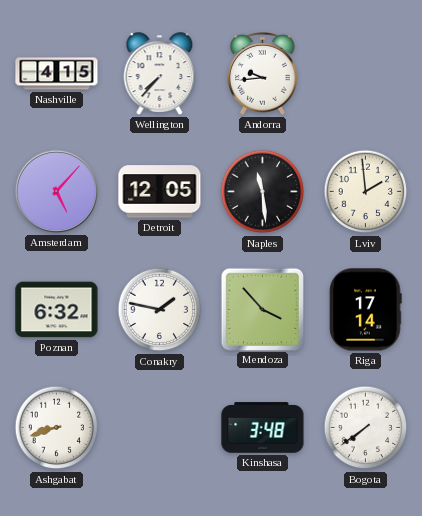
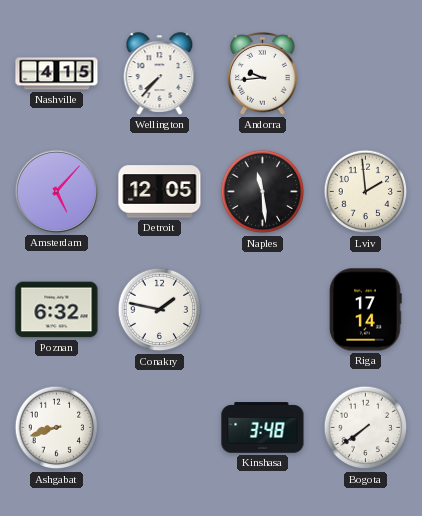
Mendoza: 3:53 -> none (262, 309)
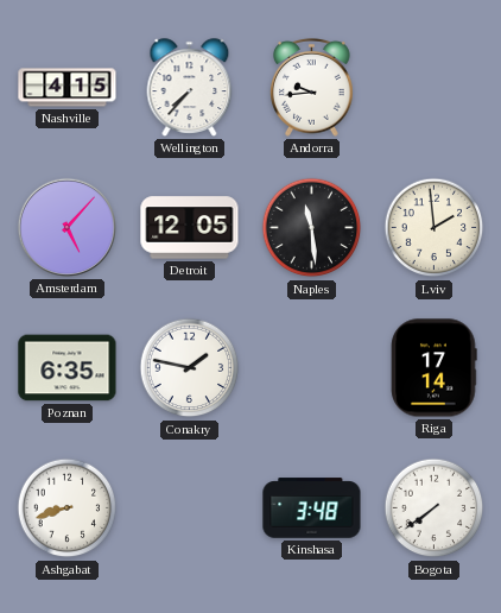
Poznan: 6:32 -> 6:35 (68, 368)
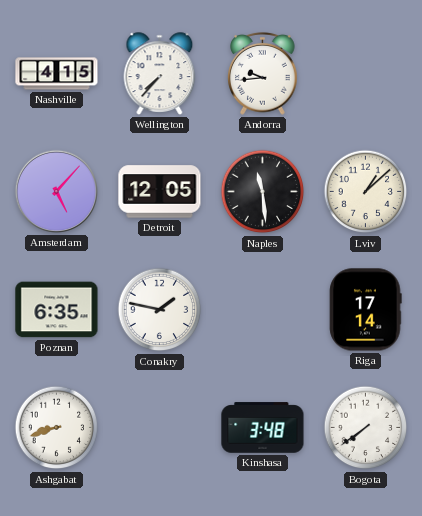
Lviv: 1:59 -> 1:08 (366, 192)
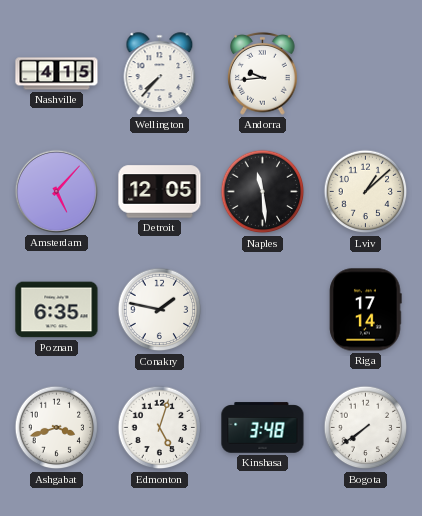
Ashgabat: 8:42 -> 3:42 (57, 428)
Edmonton: none -> 5:03 (160, 428)
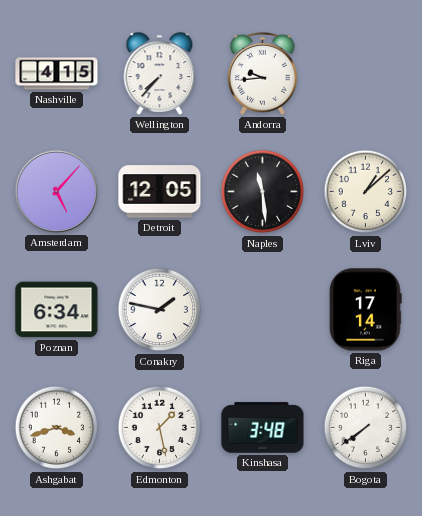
Poznan: 6:35 -> 6:34 (57, 310)
Edmonton: 5:03 -> 1:28 (160, 428)
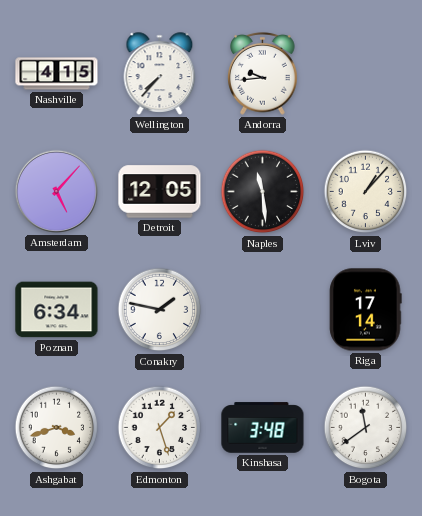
Lviv: 1:08 -> 1:07 (366, 192)
Edmonton: 1:28 -> 1:27 (160, 428)
Bogota: 7:39 -> 11:39 (366, 428)
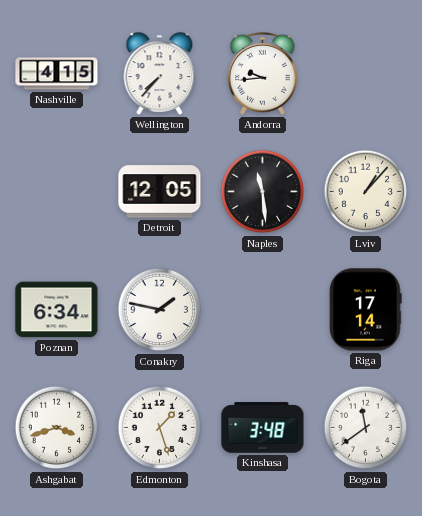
Amsterdam: 5:07 -> none (56, 191)
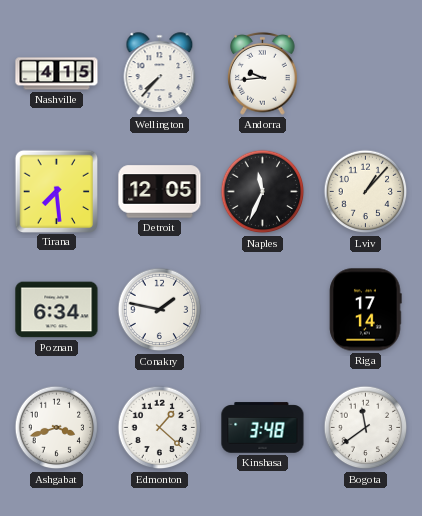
Tirana: none -> 7:29 (56, 191)
Naples: 11:29 -> 11:34 (263, 192)
Edmonton: 1:27 -> 1:22 (160, 428)
